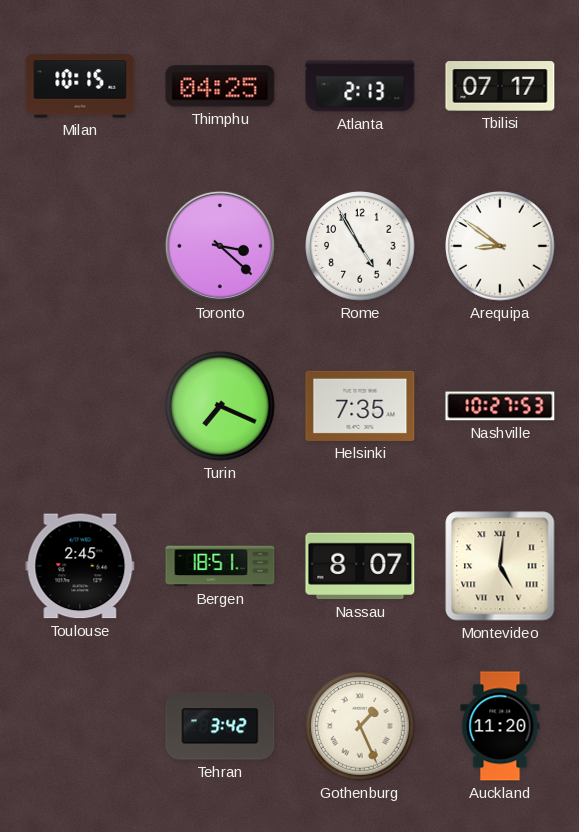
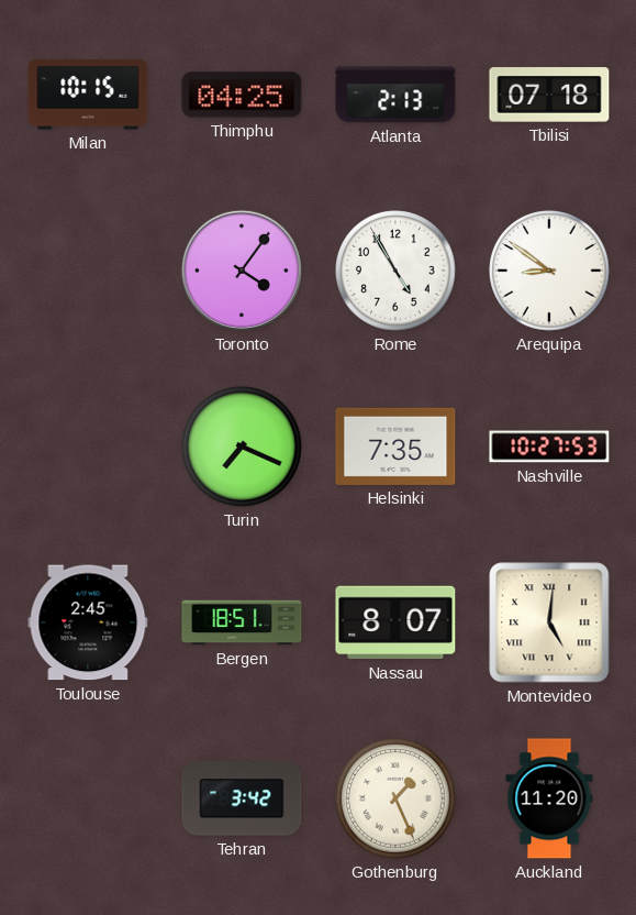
Tbilisi: 07:17 -> 07:18 (549, 95)
Toronto: 3:22 -> 4:06 (242, 271)
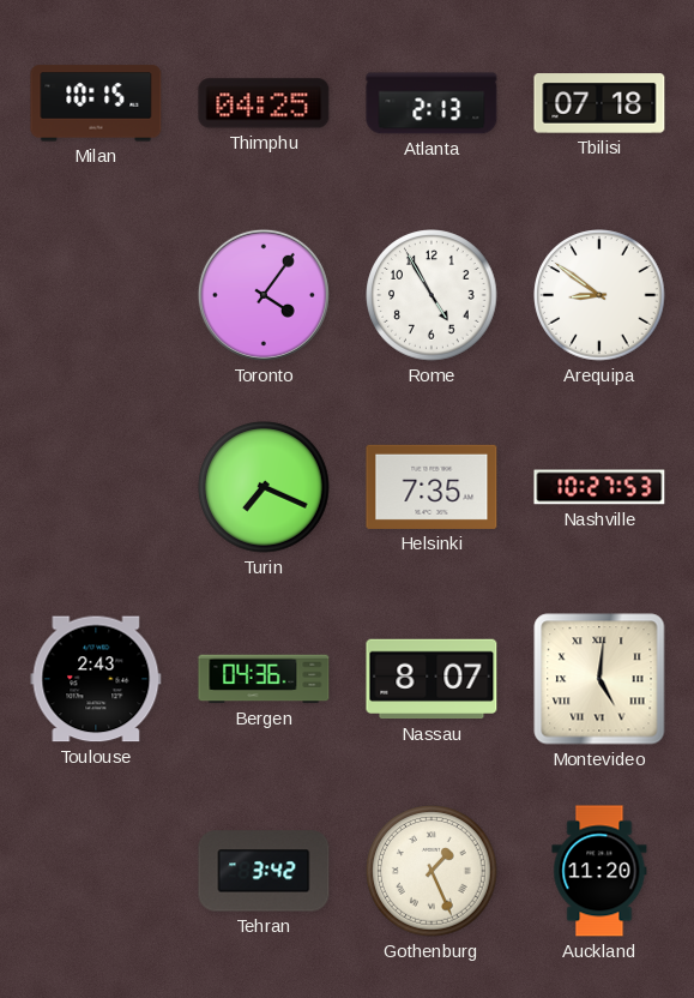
Toulouse: 2:45 -> 2:43 (96, 679)
Bergen: 18:51 -> 04:36 (264, 679)
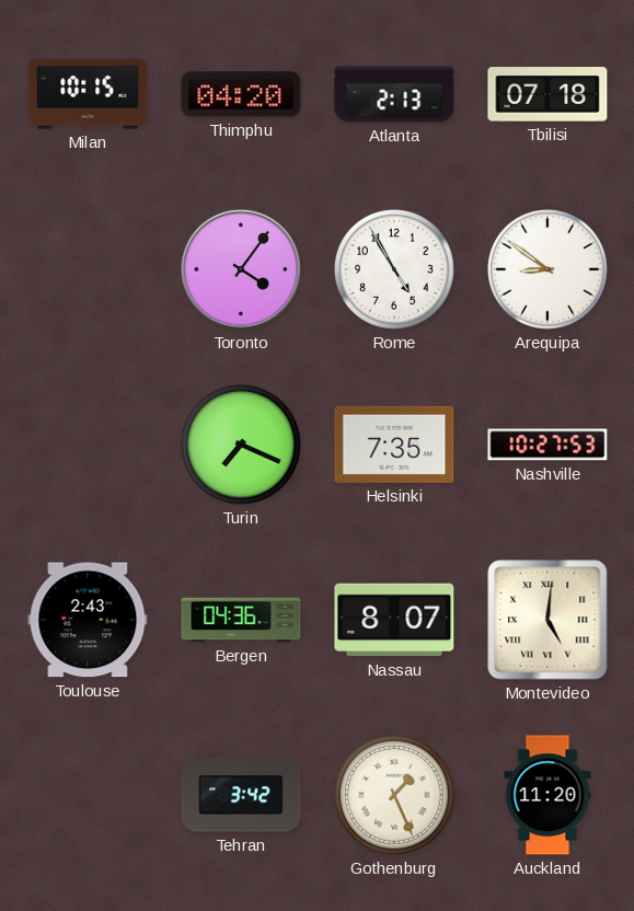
Thimphu: 04:25 -> 04:20 (241, 94)
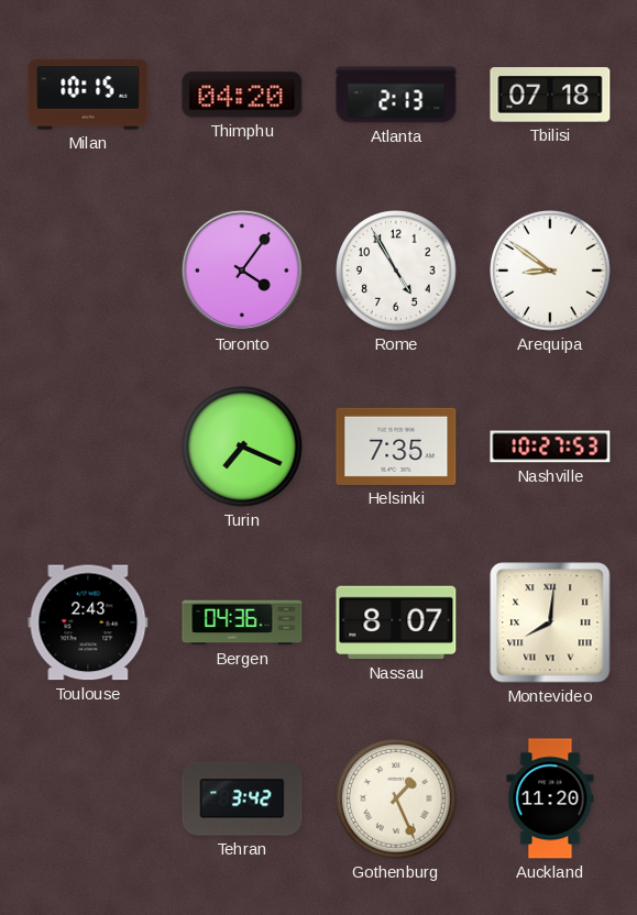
Montevideo: 5:01 -> 8:01 (550, 622)
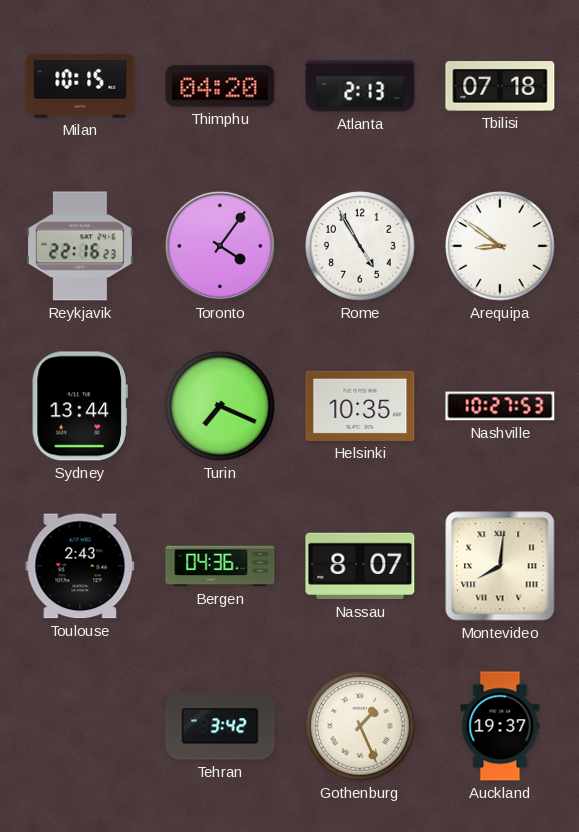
Reykjavik: none -> 22:16 (80, 246)
Sydney: none -> 13:44 (80, 406)
Helsinki: 7:35 -> 10:35 (360, 406)
Auckland: 11:20 -> 19:37 (500, 726)
